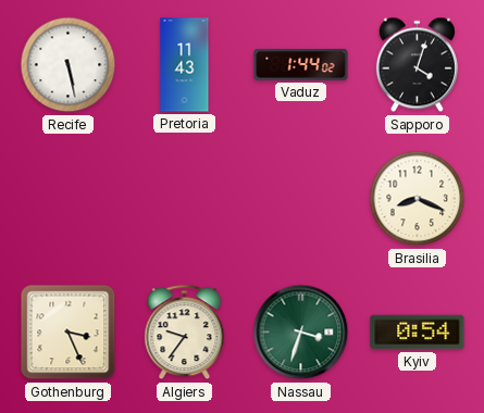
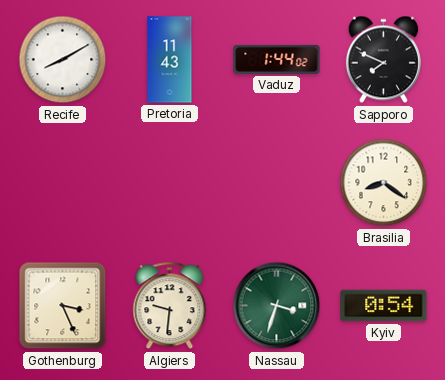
Recife: 5:28 -> 8:10 (63, 60)
Sapporo: 4:03 -> 7:49 (383, 60)
Brasilia: 8:19 -> 8:21 (384, 183)
Algiers: 9:36 -> 9:31 (170, 306)
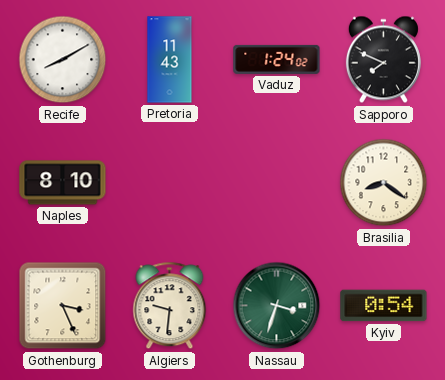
Vaduz: 1:44 -> 1:24 (277, 59)
Naples: none -> 8:10 (63, 183)
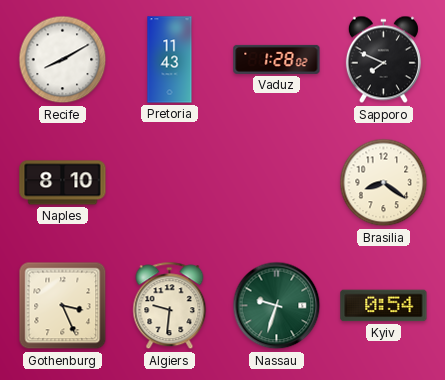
Vaduz: 1:24 -> 1:28 (277, 59)
Nassau: 3:33 -> 9:33 (277, 306)
